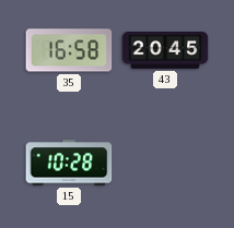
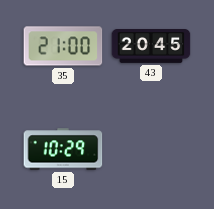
35: 16:58 -> 21:00 (63, 46)
15: 10:28 -> 10:29 (63, 149)
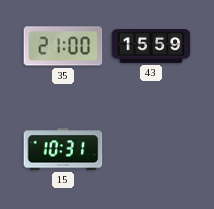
43: 20:45 -> 15:59 (151, 47)
15: 10:29 -> 10:31 (63, 149)
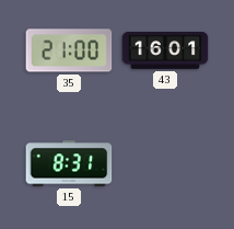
43: 15:59 -> 16:01 (165, 51)
15: 10:31 -> 8:31 (69, 163)
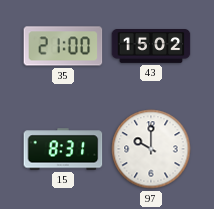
43: 16:01 -> 15:02 (151, 47)
97: none -> 10:00 (151, 149)
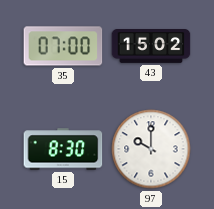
35: 21:00 -> 07:00 (63, 46)
15: 8:31 -> 8:30 (63, 149)
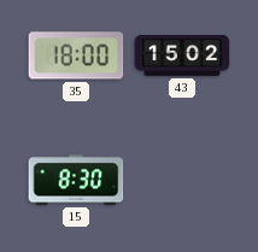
35: 07:00 -> 18:00 (76, 55)
97: 10:00 -> none (151, 149)
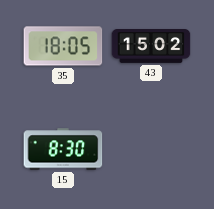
35: 18:00 -> 18:05 (63, 46)
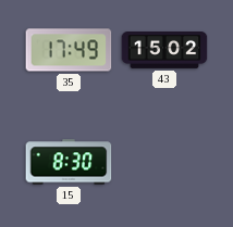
35: 18:05 -> 17:49 (69, 50)
